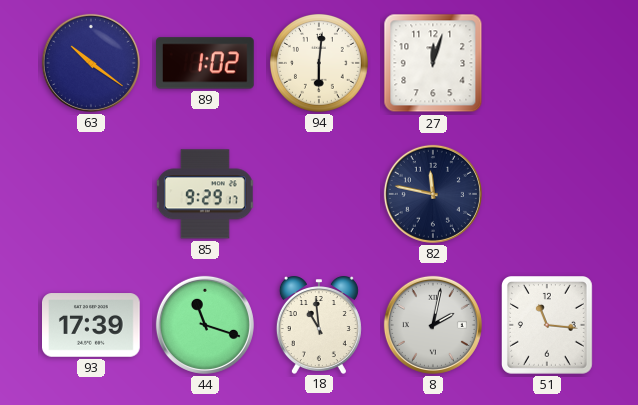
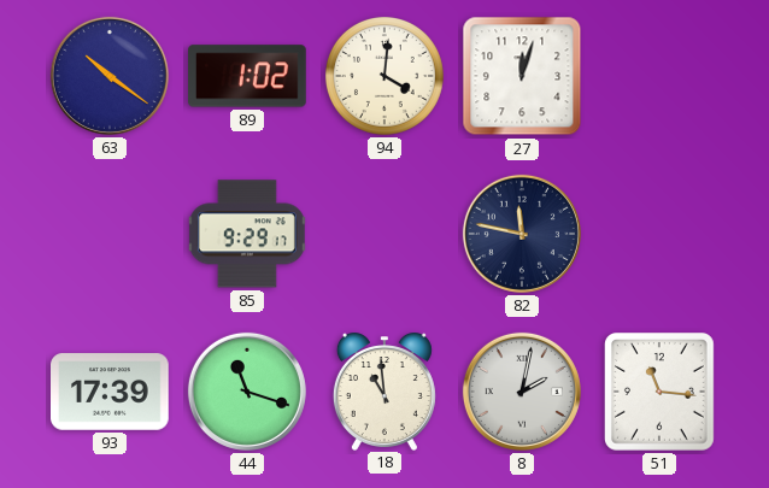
94: 6:01 -> 4:01 (384, 76)
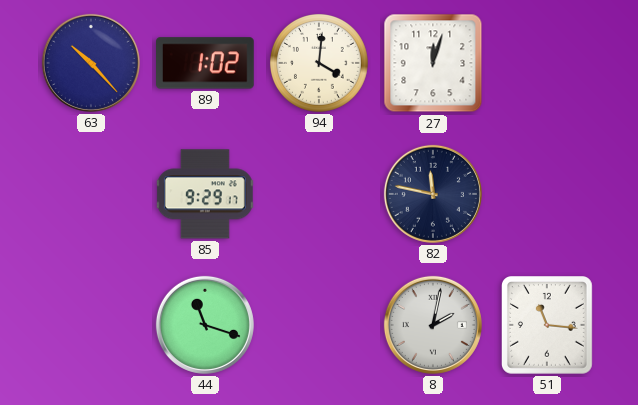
63: 10:21 -> 10:23 (91, 63)
93: 17:39 -> none (111, 392)
18: 10:59 -> none (384, 392)
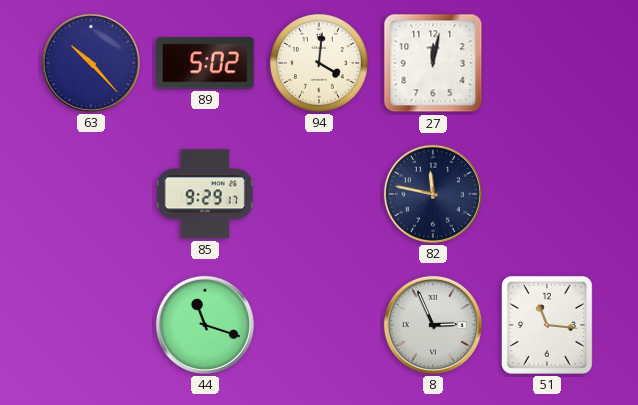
89: 1:02 -> 5:02 (206, 63)
27: 12:03 -> 12:02 (433, 63)
8: 2:02 -> 2:56 (433, 325)
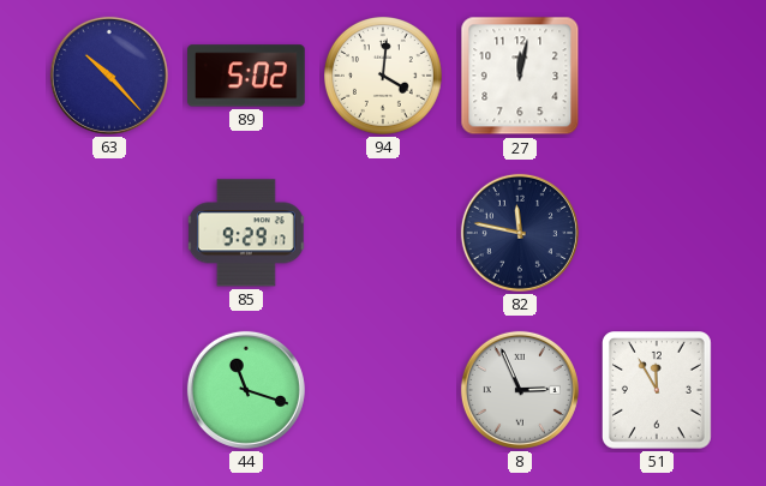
51: 11:16 -> 11:55 (658, 391)
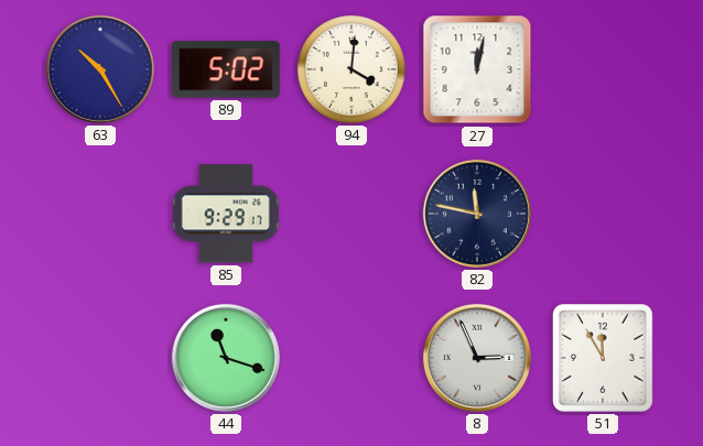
63: 10:23 -> 10:25 (100, 69)
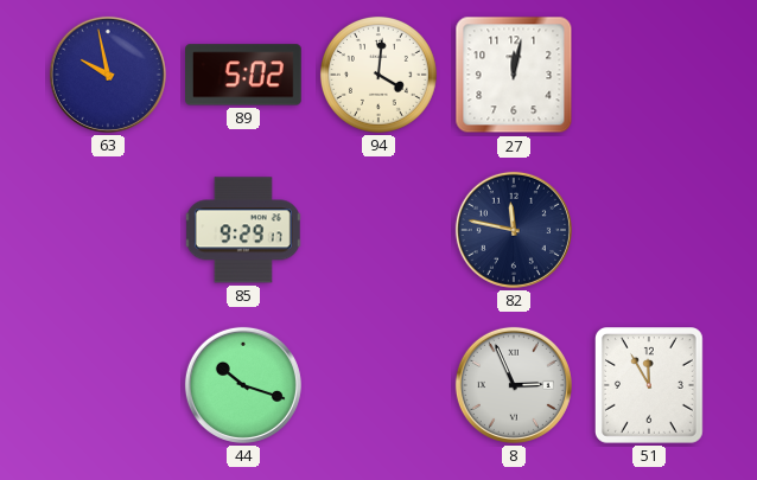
63: 10:25 -> 9:58 (108, 75)
44: 11:18 -> 10:18 (243, 385)
